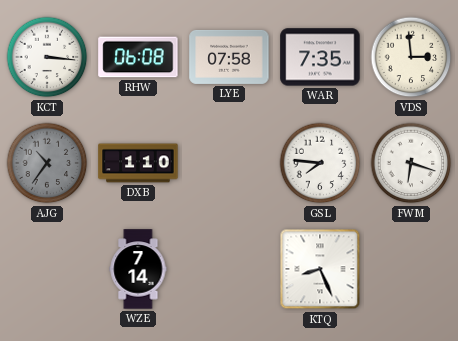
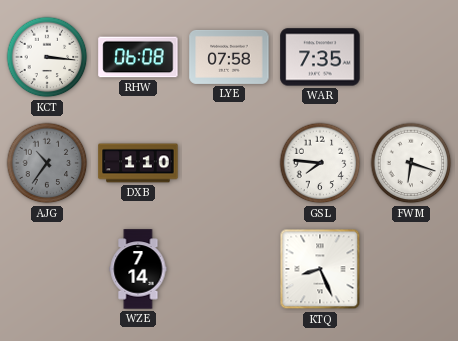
VDS: 2:59 -> none (411, 57)
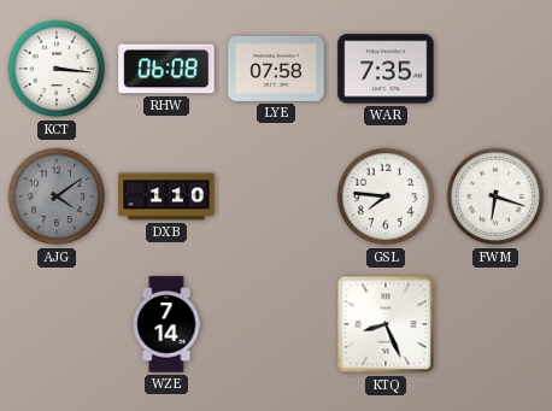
AJG: 10:36 -> 4:09 (57, 196)
